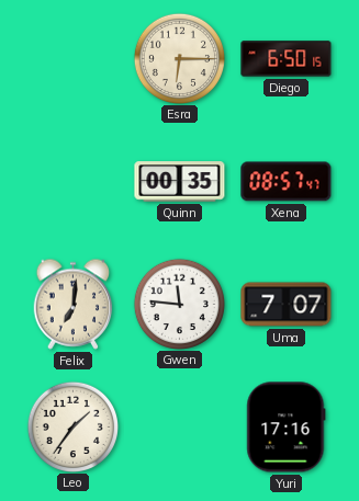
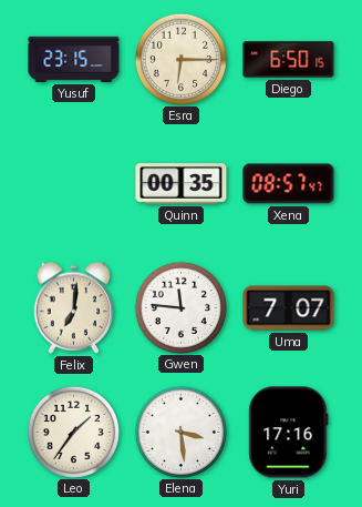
Yusuf: none -> 23:15 (74, 59)
Elena: none -> 3:29 (180, 432)
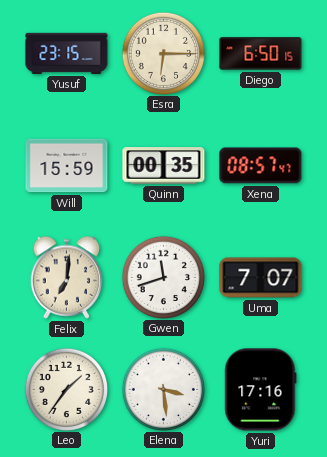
Will: none -> 15:59 (67, 166)
Gwen: 11:46 -> 11:42 (163, 277)
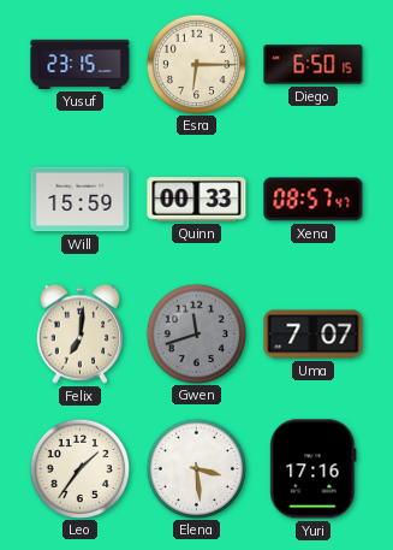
Quinn: 00:35 -> 00:33 (197, 200)
Gwen dial: white -> grey (196, 333)
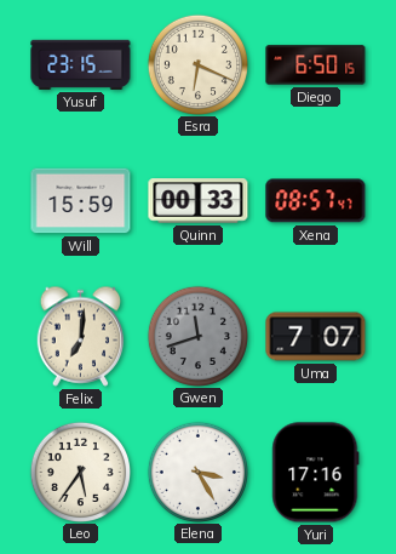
Esra: 6:15 -> 6:19 (197, 64)
Leo: 1:36 -> 5:36 (80, 472)
Elena: 3:29 -> 3:25 (197, 472)
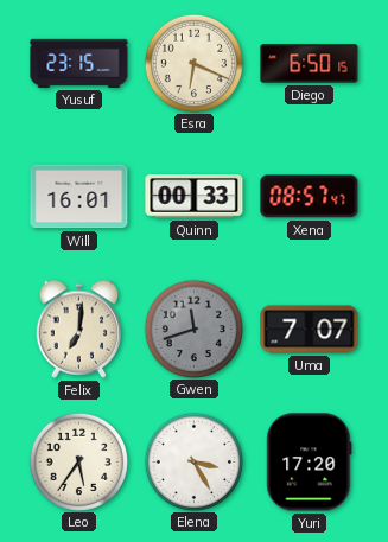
Will: 15:59 -> 16:01 (79, 197)
Yuri: 17:16 -> 17:20 (310, 463)
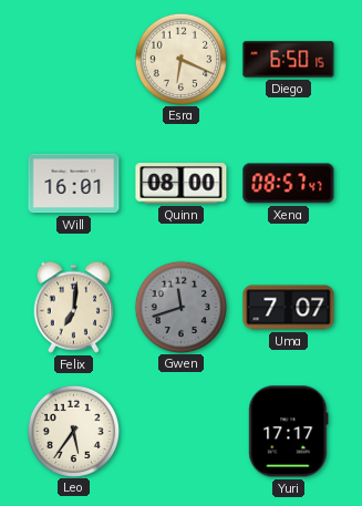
Yusuf: 23:15 -> none (79, 63)
Quinn: 00:33 -> 08:00 (182, 184)
Elena: 3:25 -> none (193, 461)
Yuri: 17:20 -> 17:17 (289, 432)
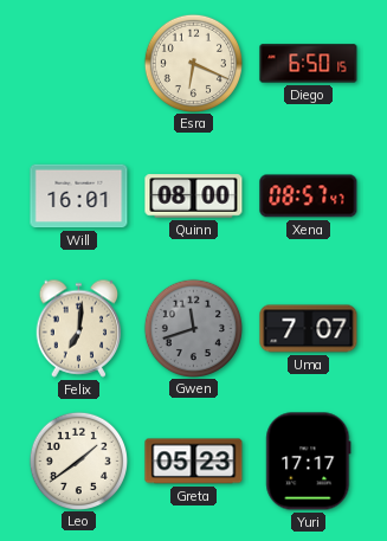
Leo: 5:36 -> 1:39 (78, 461)
Greta: none -> 05:23 (194, 462)
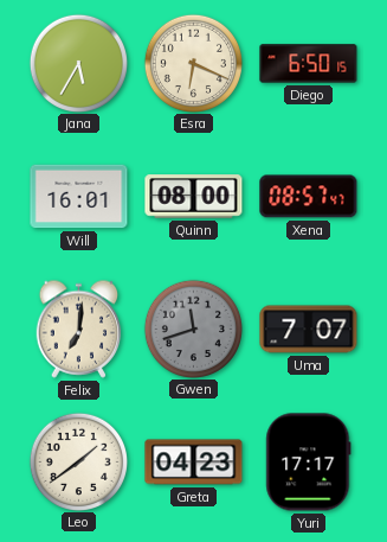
Jana: none -> 5:35 (78, 63)
Greta: 05:23 -> 04:23 (194, 463)
